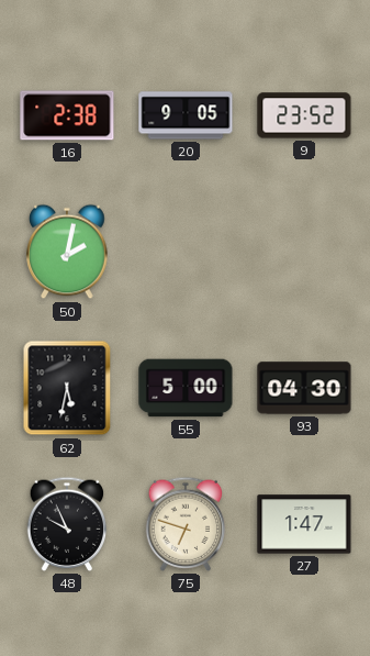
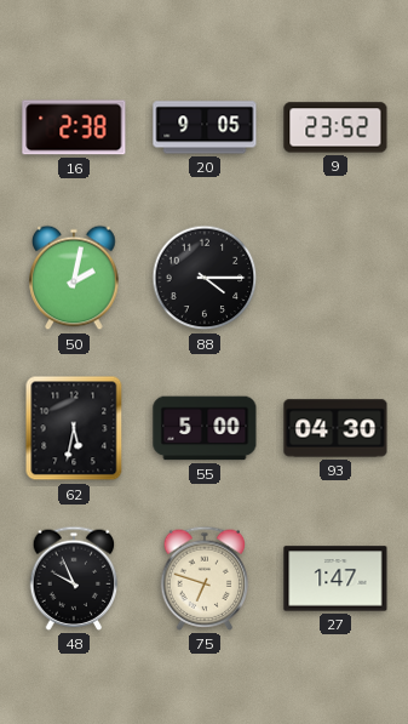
88: none -> 4:15 (205, 278)
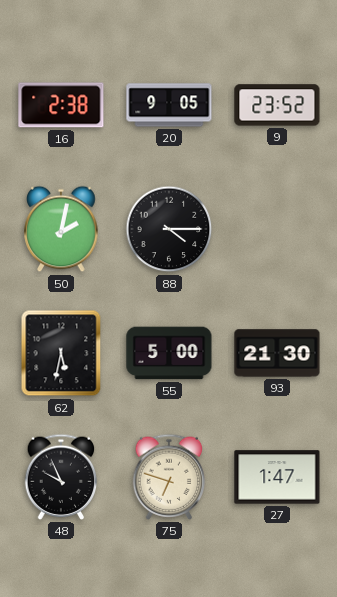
93: 04:30 -> 21:30 (277, 353)
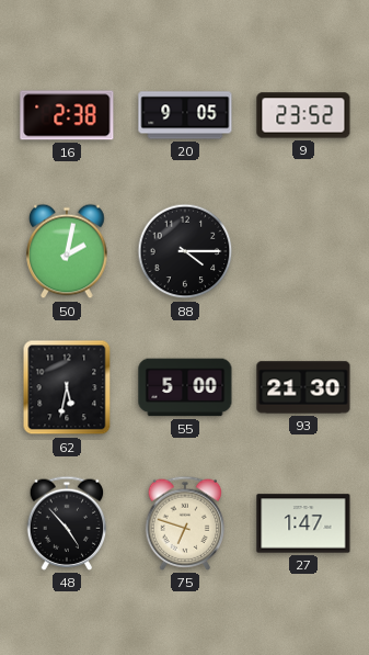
48: 9:56 -> 4:53 (67, 523)
